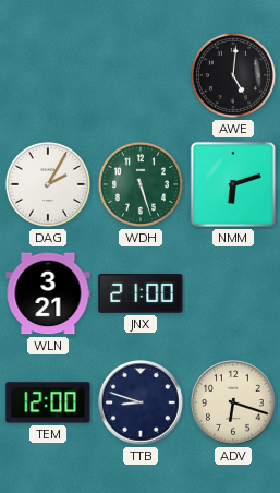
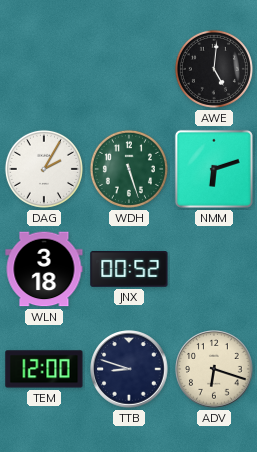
WLN: 3:21 -> 3:18 (44, 269)
JNX: 21:00 -> 00:52 (129, 269)
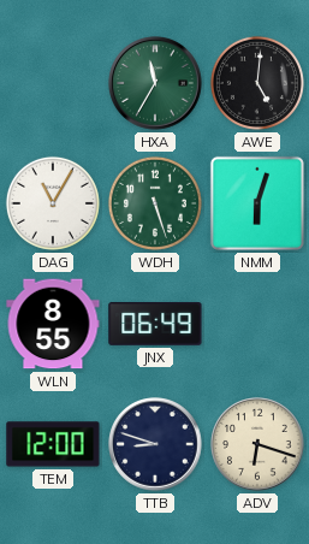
HXA: none -> 11:35 (155, 83)
DAG: 2:05 -> 11:05 (53, 203)
NMM: 6:12 -> 6:03 (257, 203)
WLN: 3:18 -> 8:55 (53, 324)
JNX: 00:52 -> 06:49 (155, 324)
